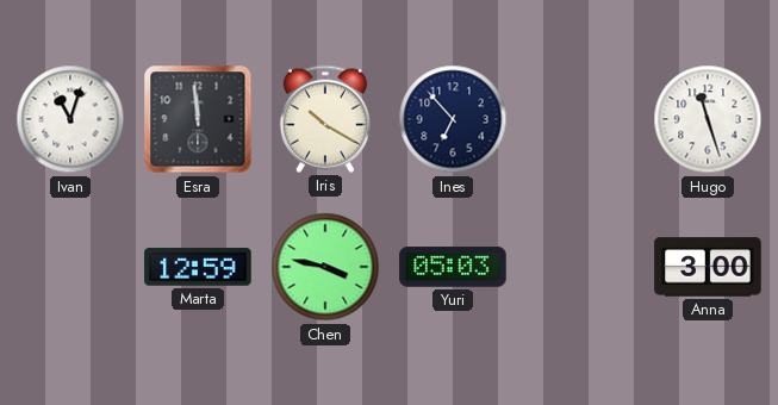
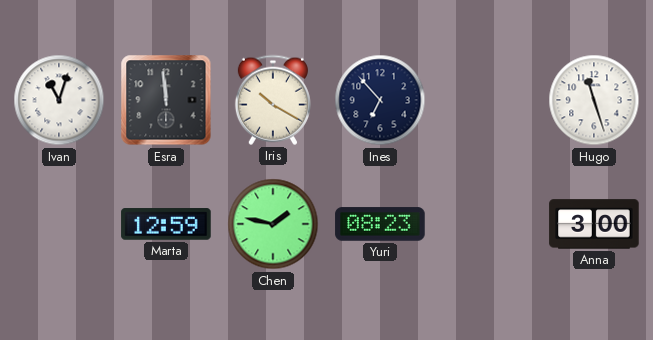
Chen: 3:47 -> 1:47 (273, 224)
Yuri: 05:03 -> 08:23 (380, 224)
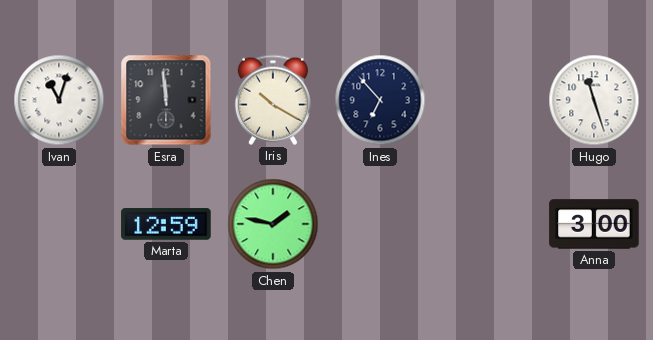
Yuri: 08:23 -> none (380, 224)
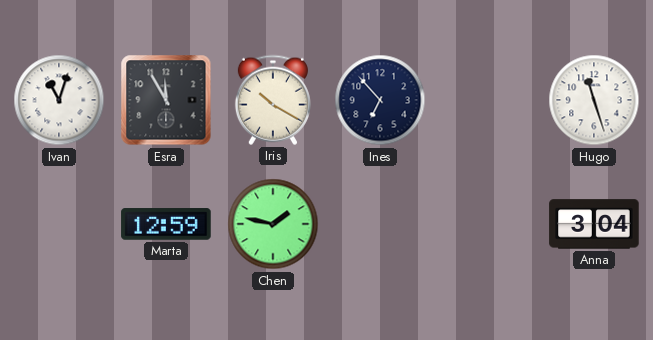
Esra: 11:59 -> 11:55 (166, 100)
Anna: 3:00 -> 3:04 (594, 224)
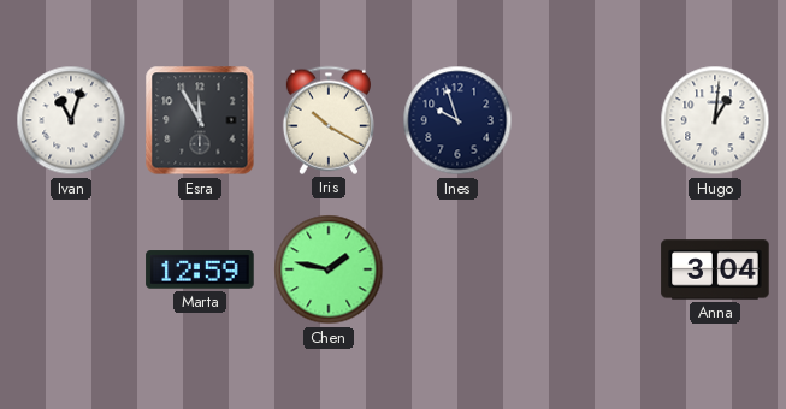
Ines: 6:53 -> 9:57 (457, 120)
Hugo: 11:27 -> 1:01 (715, 120)
